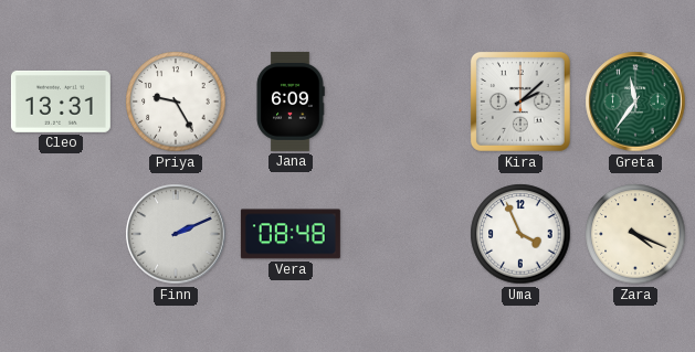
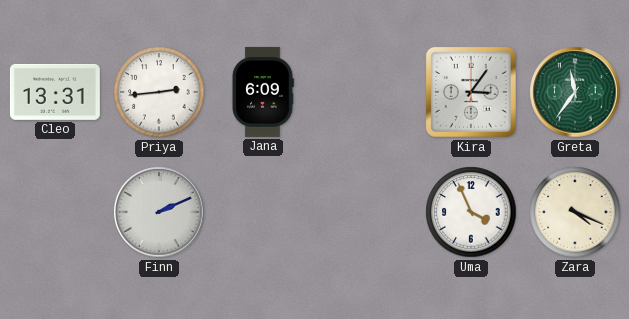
Priya: 9:25 -> 2:44 (159, 92)
Kira: 2:08 -> 3:06 (471, 92)
Vera: 08:48 -> none (291, 234)
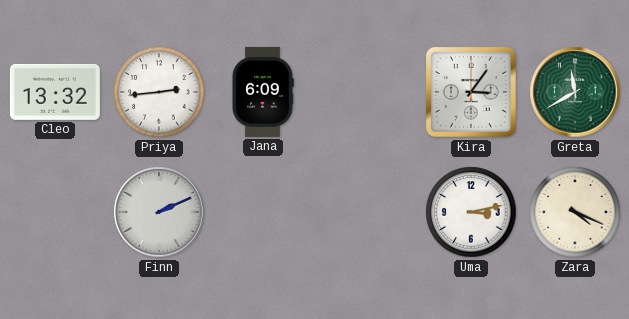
Cleo: 13:31 -> 13:32 (55, 92)
Greta: 11:36 -> 11:40 (575, 92)
Uma: 3:56 -> 3:13 (471, 212)
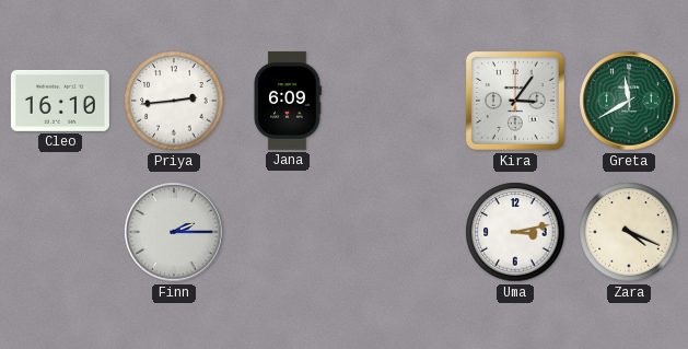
Cleo: 13:32 -> 16:10 (60, 101)
Finn: 2:11 -> 2:15 (174, 232)
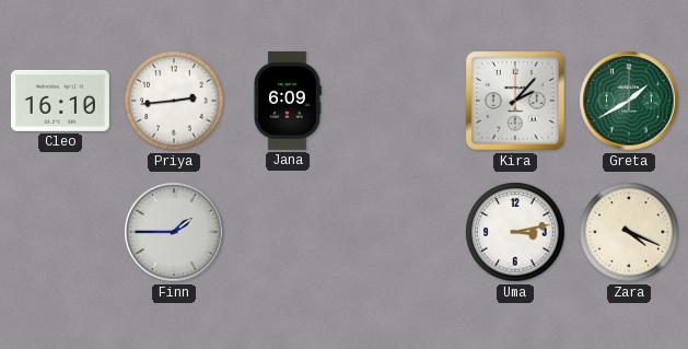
Kira: 3:06 -> 2:07 (515, 101)
Greta: 11:40 -> 1:40 (629, 101)
Finn: 2:15 -> 1:45 (174, 232)
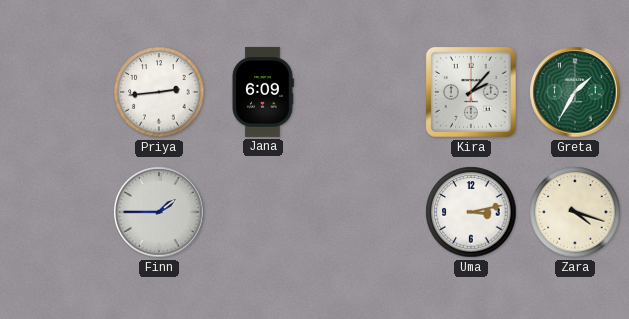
Cleo: 16:10 -> none (60, 101)
Greta: 1:40 -> 1:35 (575, 92)
Zara: 4:19 -> 4:18 (575, 212)
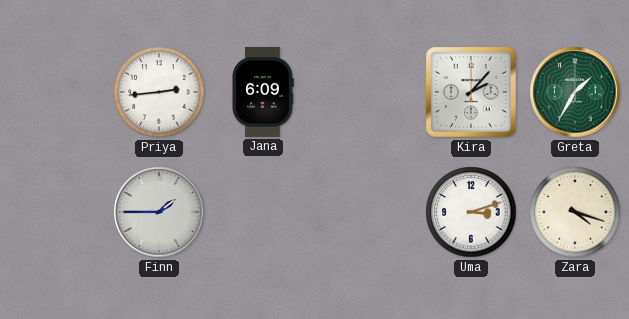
Uma: 3:13 -> 3:12 (471, 212)
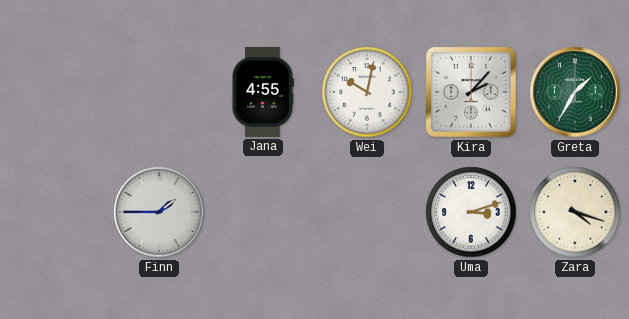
Priya: 2:44 -> none (159, 92)
Jana: 6:09 -> 4:55 (263, 92)
Wei: none -> 10:02 (367, 92)
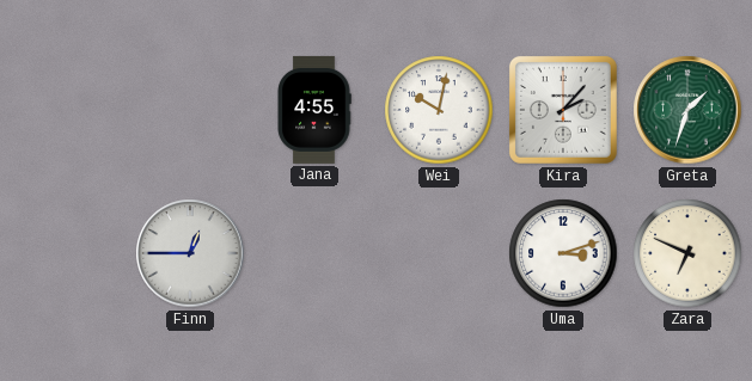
Greta: 1:35 -> 1:33 (687, 110)
Finn: 1:45 -> 12:45 (190, 253)
Zara: 4:18 -> 6:49 (687, 253)
